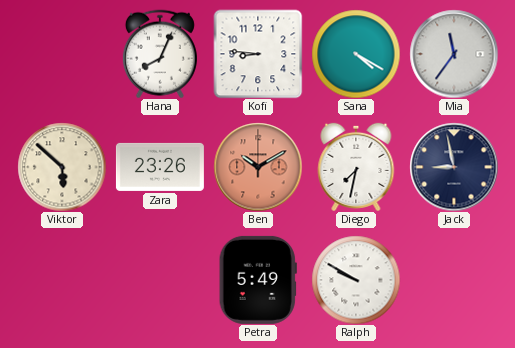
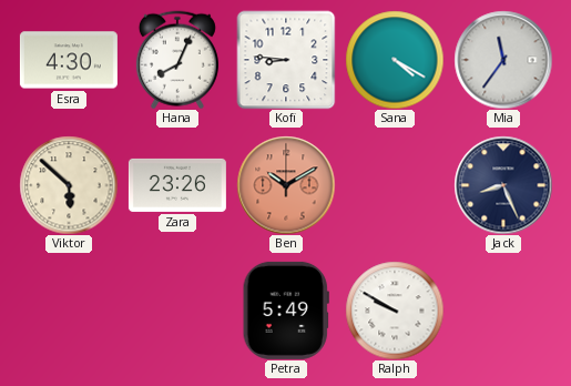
Esra: none -> 4:30 (69, 60)
Diego: 7:32 -> none (356, 167)
Jack: 8:58 -> 8:26 (503, 185)
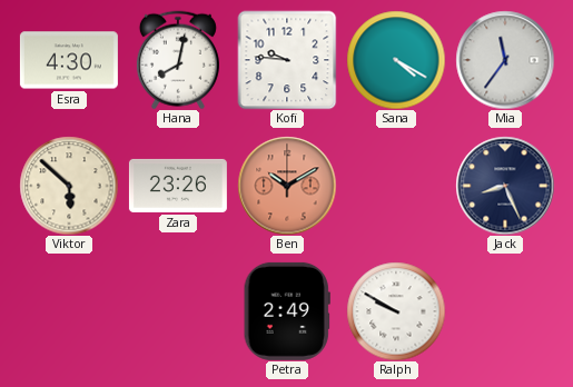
Hana: 8:04 -> 8:02 (178, 60)
Kofi: 8:46 -> 9:46 (287, 60)
Petra: 5:49 -> 2:49 (287, 311)
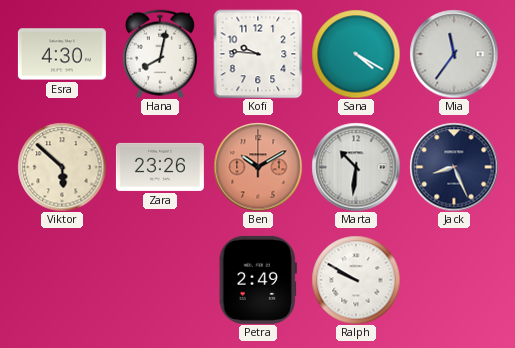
Marta: none -> 10:31 (356, 167)
